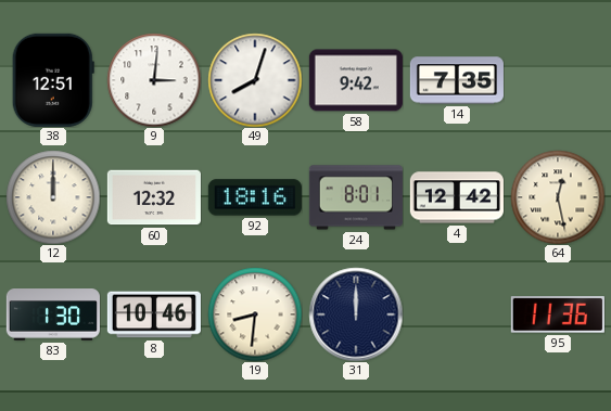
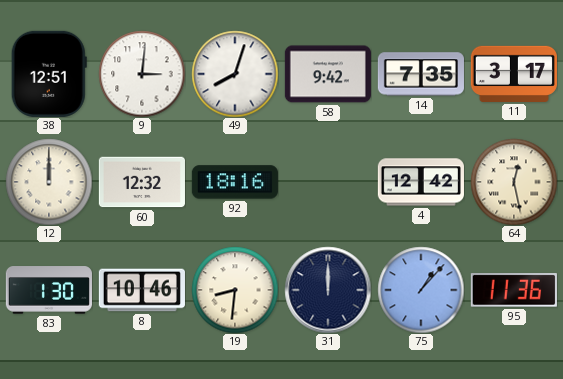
11: none -> 3:17 (514, 74)
24: 8:01 -> none (356, 197)
75: none -> 1:07 (421, 290)
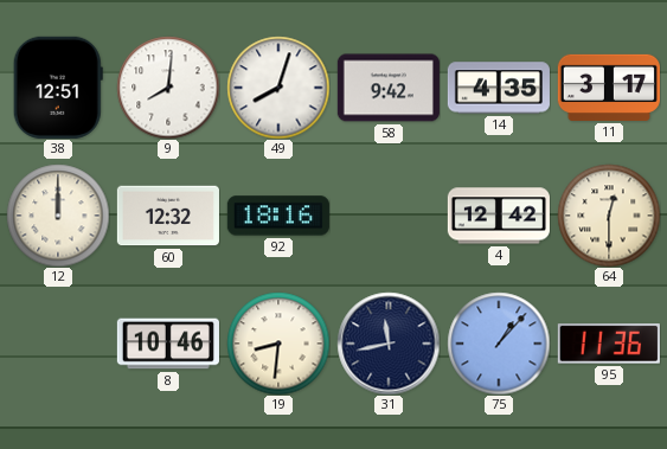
9: 3:01 -> 8:01 (168, 88)
14: 7:35 -> 4:35 (499, 88)
64: 12:28 -> 12:30 (609, 216)
83: 1:30 -> none (49, 290)
31: 12:00 -> 11:43 (389, 344)
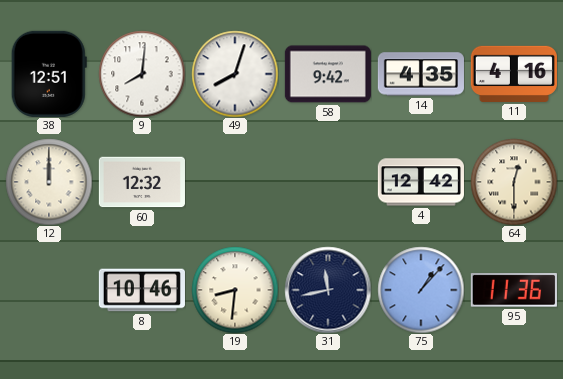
11: 3:17 -> 4:16 (514, 74)
92: 18:16 -> none (278, 216)
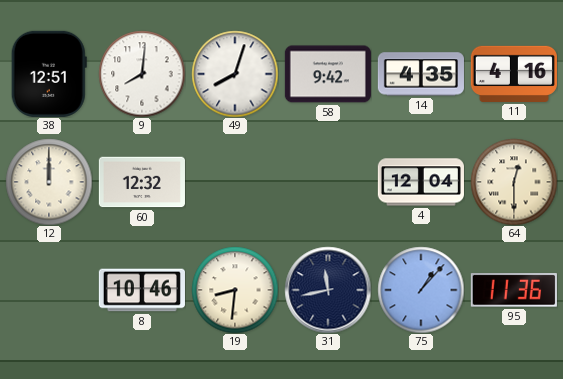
4: 12:42 -> 12:04 (421, 182)
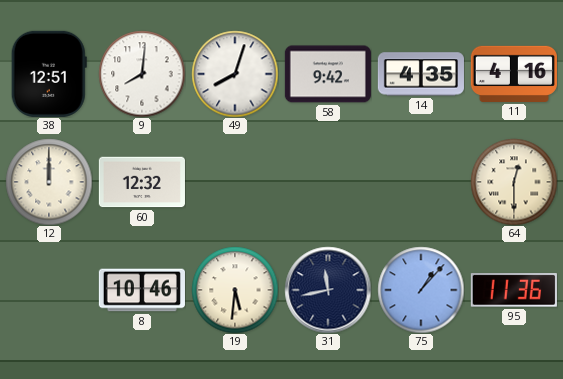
4: 12:04 -> none (421, 182)
19: 8:31 -> 5:31 (235, 290)
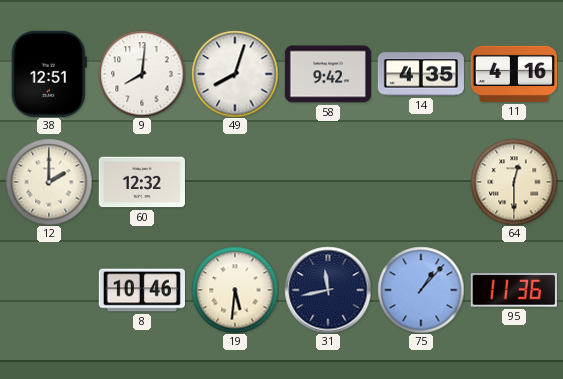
12: 12:00 -> 2:00 (49, 182)
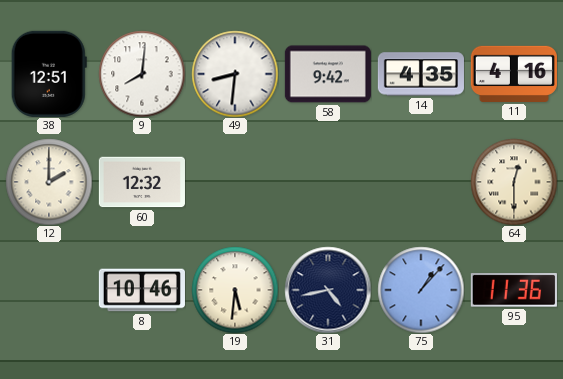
49: 8:03 -> 8:31 (235, 74)
31: 11:43 -> 4:43 (328, 290)
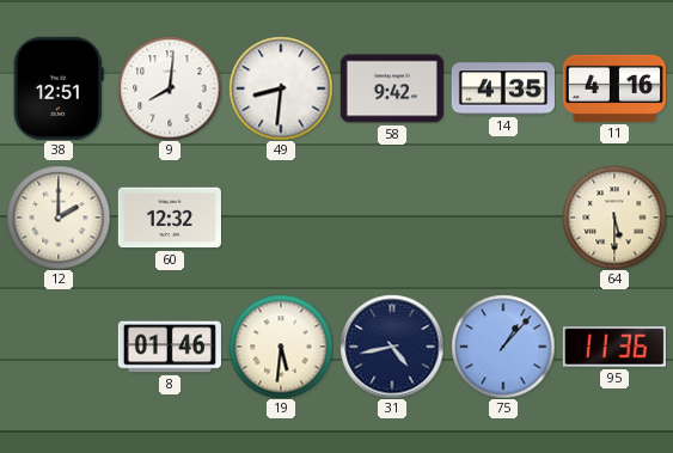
64: 12:30 -> 5:30 (614, 218)
8: 10:46 -> 01:46 (170, 347)
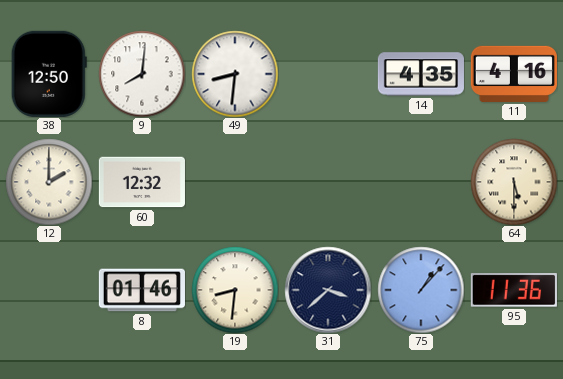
38: 12:51 -> 12:50 (49, 74)
58: 9:42 -> none (392, 88)
19: 5:31 -> 8:31 (235, 290)
31: 4:43 -> 3:38 (328, 290)
